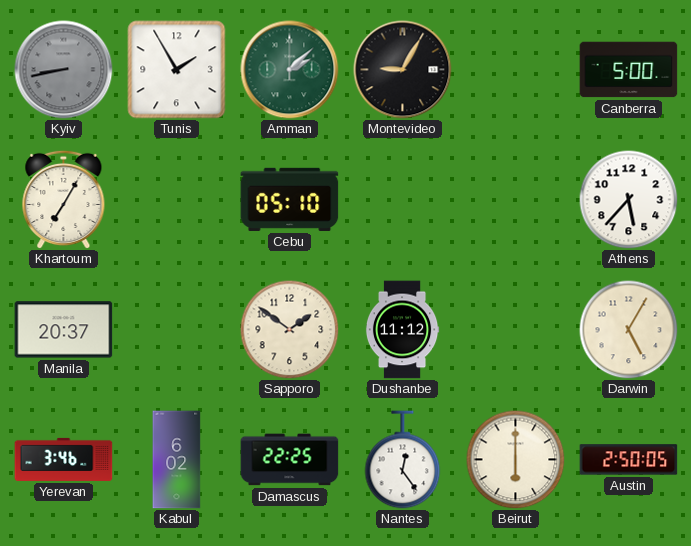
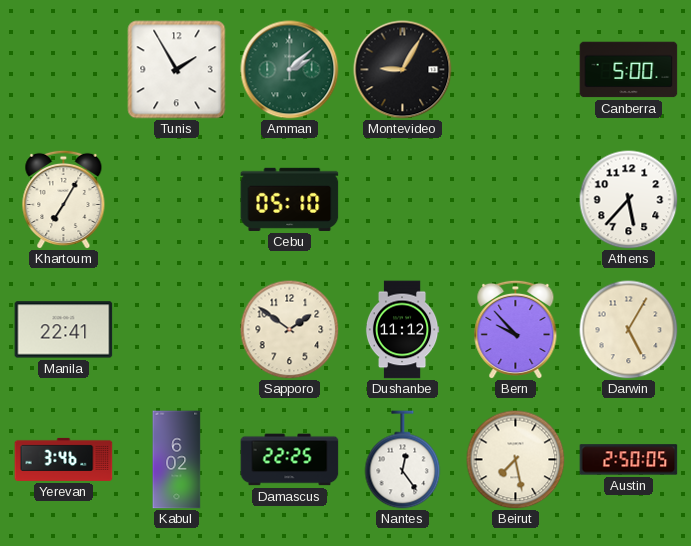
Kyiv: 8:43 -> none (64, 70)
Manila: 20:37 -> 22:41 (64, 330)
Bern: none -> 9:53 (516, 329)
Beirut: 6:00 -> 7:28 (516, 460)
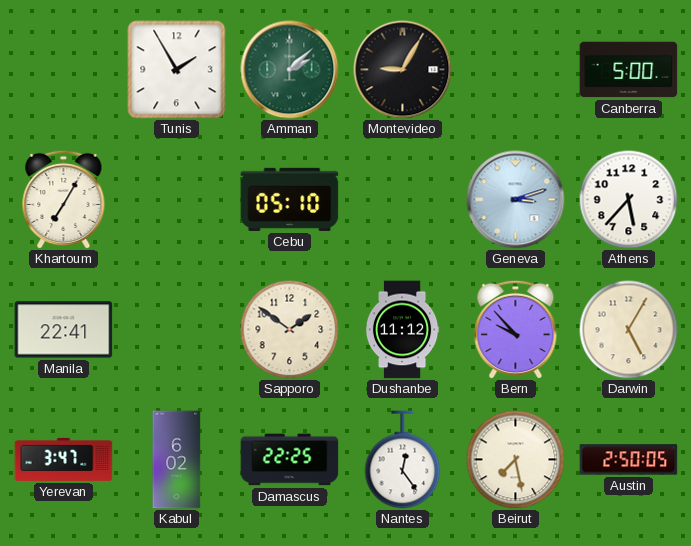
Geneva: none -> 3:12 (516, 200)
Yerevan: 3:46 -> 3:47 (64, 459)
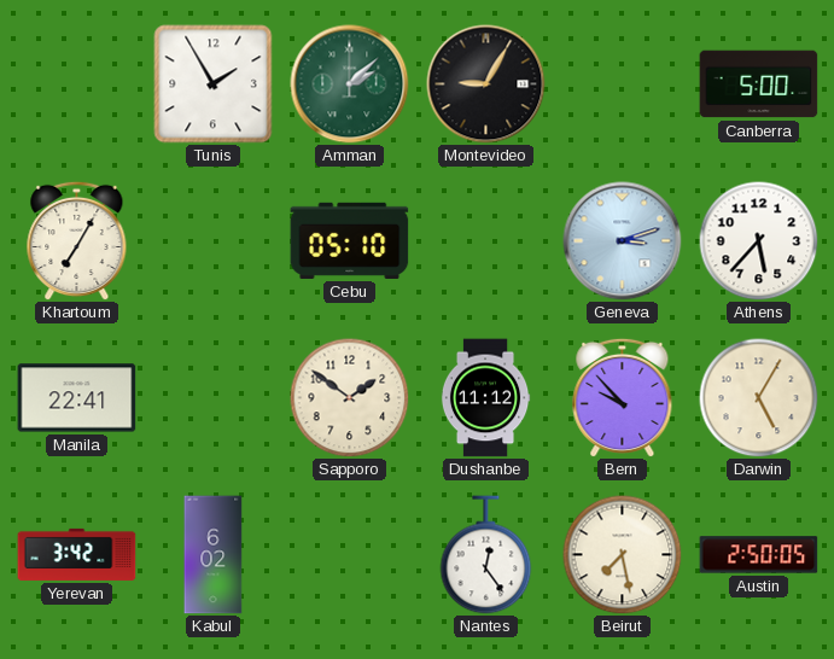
Yerevan: 3:47 -> 3:42 (77, 554)
Damascus: 22:25 -> none (290, 460)
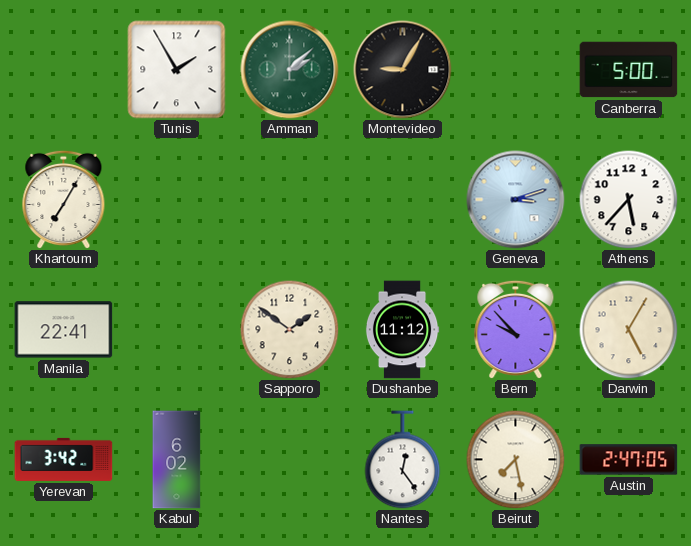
Cebu: 05:10 -> none (350, 240)
Austin: 2:50 -> 2:47 (629, 460)
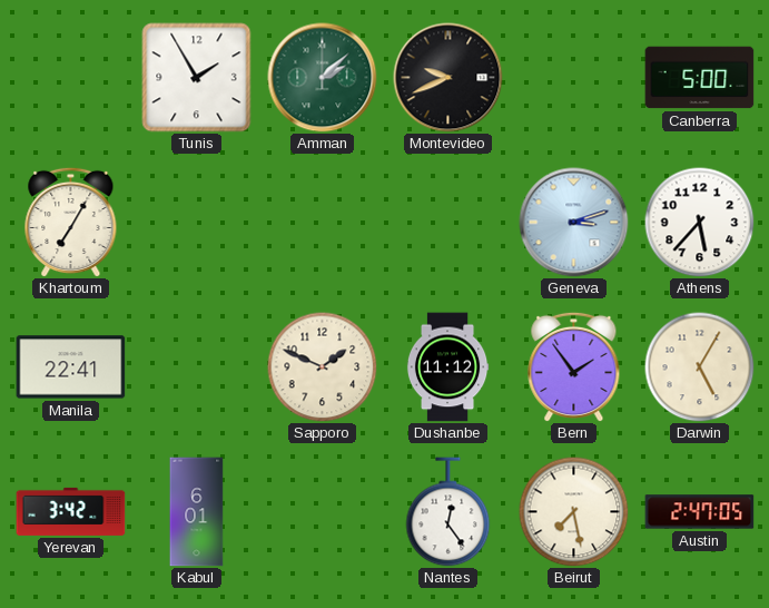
Montevideo: 9:05 -> 9:41 (448, 78)
Sapporo: 1:51 -> 1:49 (323, 367)
Bern: 9:53 -> 1:54 (574, 366)
Kabul: 6:02 -> 6:01 (197, 512)
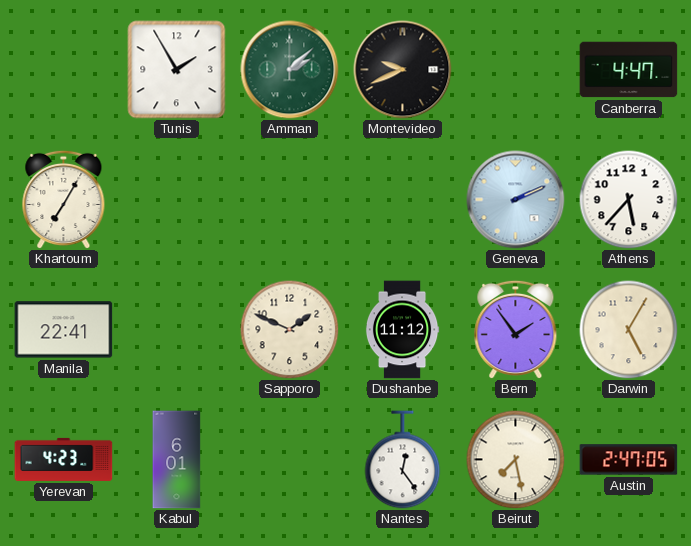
Canberra: 5:00 -> 4:47 (629, 70)
Geneva: 3:12 -> 2:11 (516, 200)
Yerevan: 3:42 -> 4:23 (64, 459)
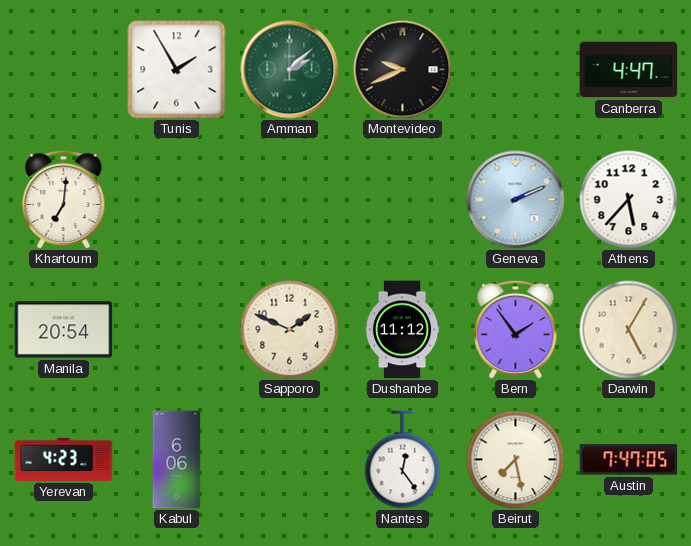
Khartoum: 7:05 -> 7:01 (64, 199)
Manila: 22:41 -> 20:54 (64, 330)
Kabul: 6:01 -> 6:06 (177, 460)
Austin: 2:47 -> 7:47 (629, 460)
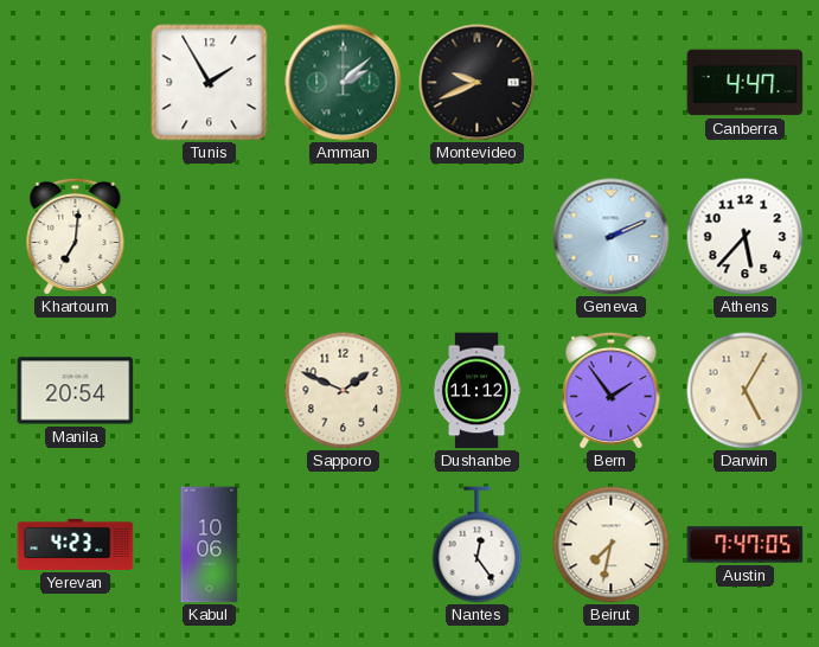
Kabul: 6:06 -> 10:06 (210, 545)
Beirut: 7:28 -> 7:32 (612, 545)
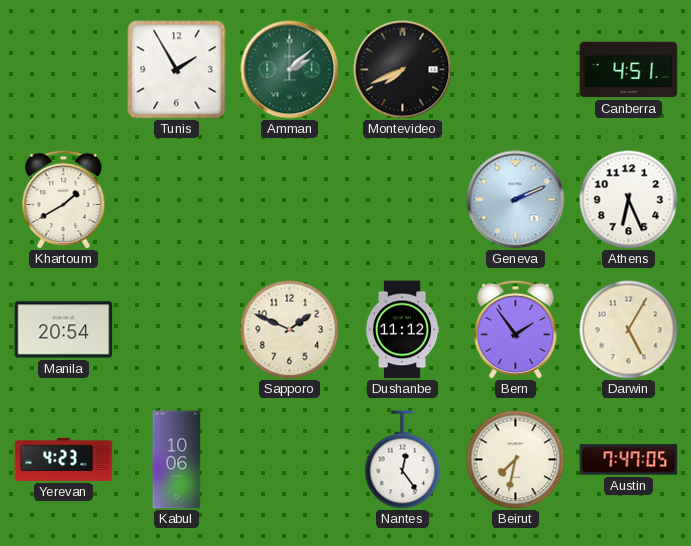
Montevideo: 9:41 -> 7:41 (403, 70)
Canberra: 4:47 -> 4:51 (629, 70)
Khartoum: 7:01 -> 1:40 (64, 199)
Athens: 5:37 -> 6:26 (629, 200)
